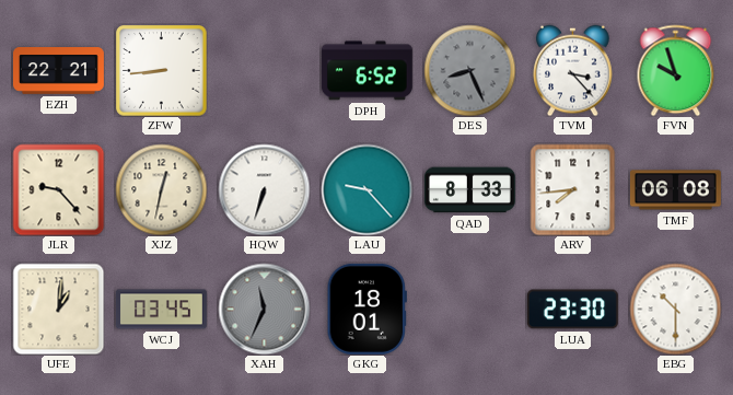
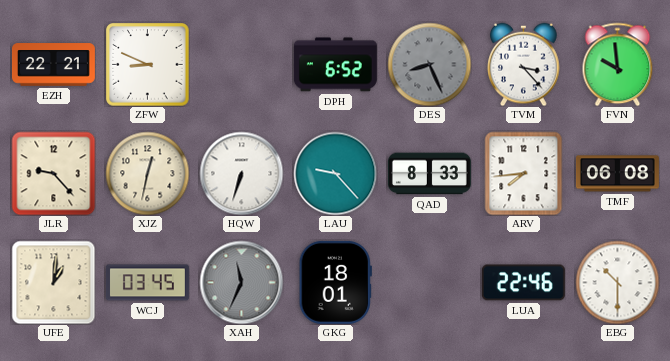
ZFW: 8:44 -> 8:49 (147, 65)
FVN: 9:57 -> 9:59 (618, 64)
LUA: 23:30 -> 22:46 (523, 283)
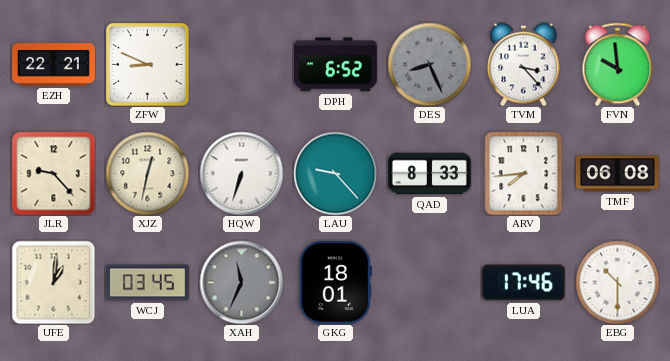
LUA: 22:46 -> 17:46 (523, 283)
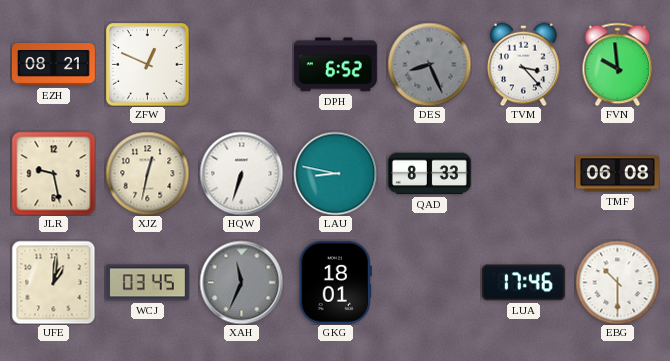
EZH: 22:21 -> 08:21 (53, 65)
ZFW: 8:49 -> 12:49 (147, 65)
JLR: 9:23 -> 9:28 (53, 173)
LAU: 9:23 -> 8:47 (335, 173)
ARV: 7:44 -> none (524, 173)
